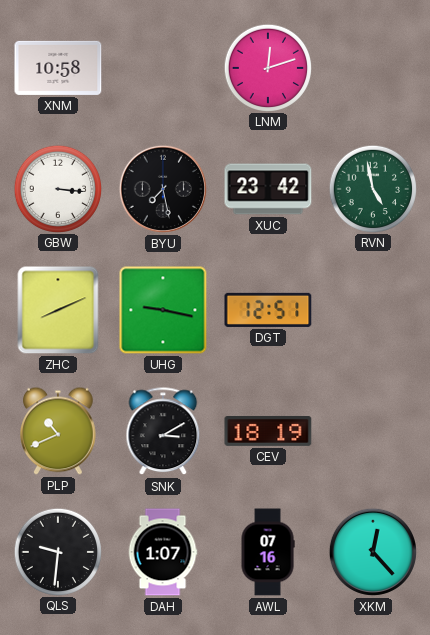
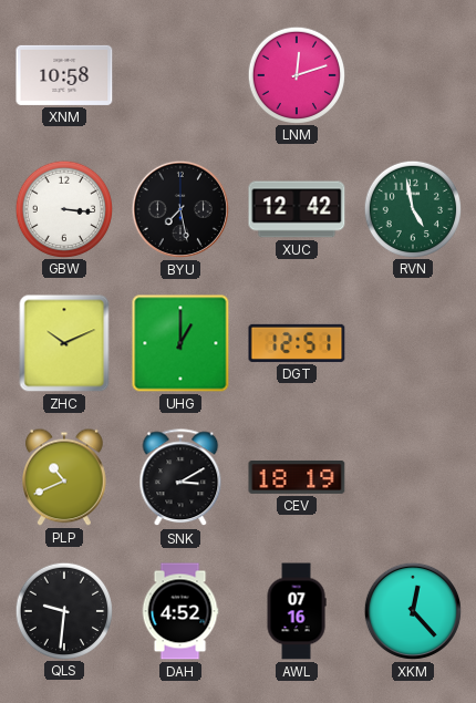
XUC: 23:42 -> 12:42 (297, 209)
ZHC: 8:11 -> 10:11 (64, 343)
UHG: 9:17 -> 1:00 (180, 343)
DAH: 1:07 -> 4:52 (180, 611)
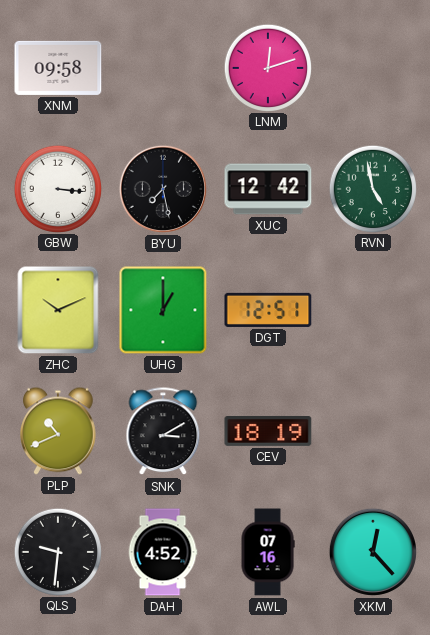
XNM: 10:58 -> 09:58 (58, 68)
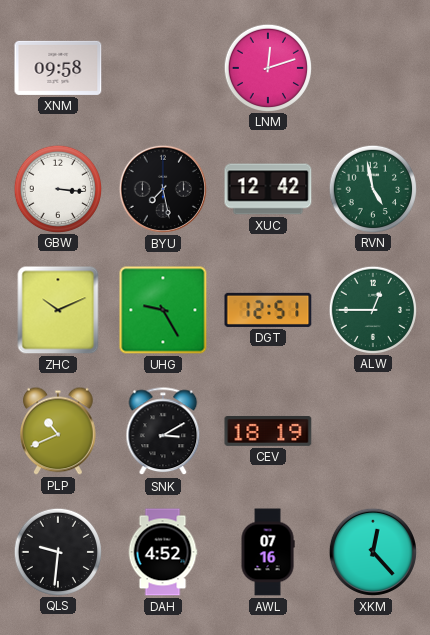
UHG: 1:00 -> 9:25 (163, 310)
ALW: none -> 12:45 (372, 309)
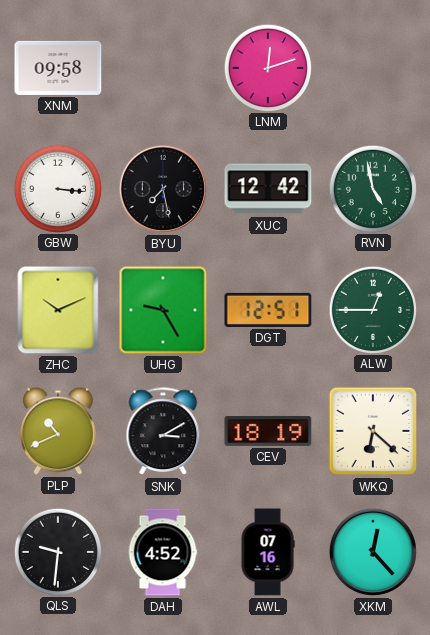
WKQ: none -> 6:22 (373, 431)
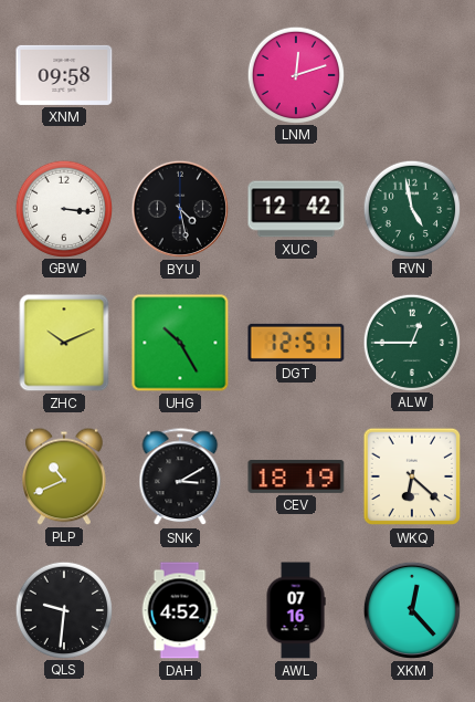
BYU: 7:28 -> 4:28 (180, 209)
UHG: 9:25 -> 10:25 (180, 343)
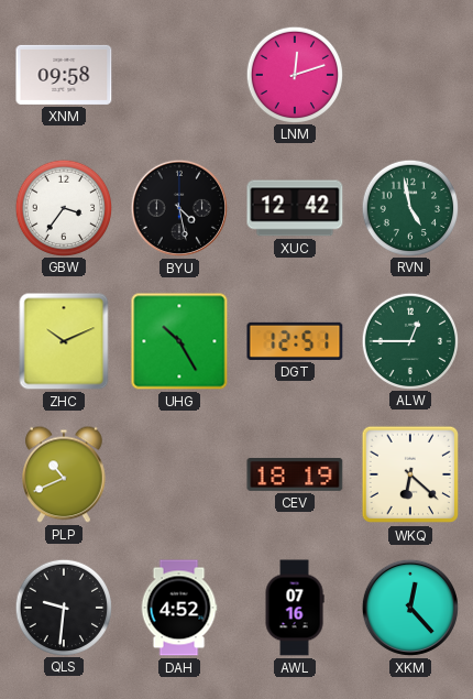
GBW: 3:16 -> 3:36 (63, 207)
SNK: 3:10 -> none (180, 478)
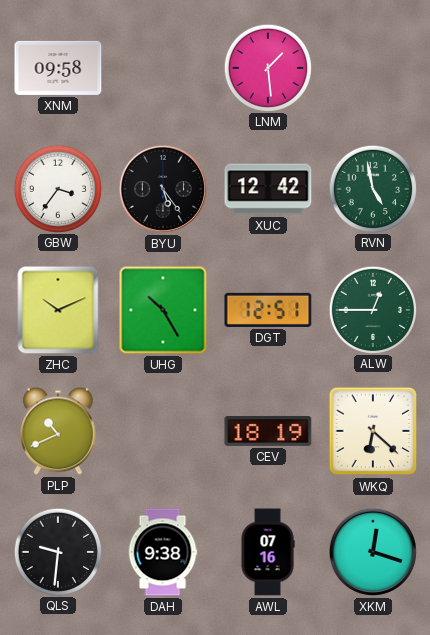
LNM: 12:12 -> 1:29 (267, 67)
BYU: 4:28 -> 5:24 (163, 189)
DAH: 4:52 -> 9:38 (163, 552)
XKM: 12:23 -> 12:18 (373, 552)
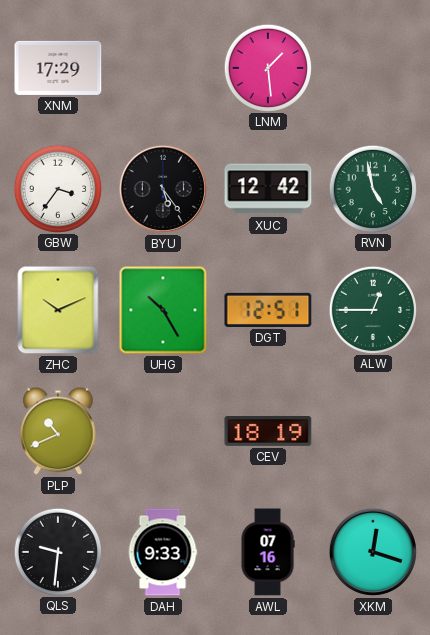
XNM: 09:58 -> 17:29 (58, 68)
WKQ: 6:22 -> none (373, 431)
DAH: 9:38 -> 9:33 (163, 552)
